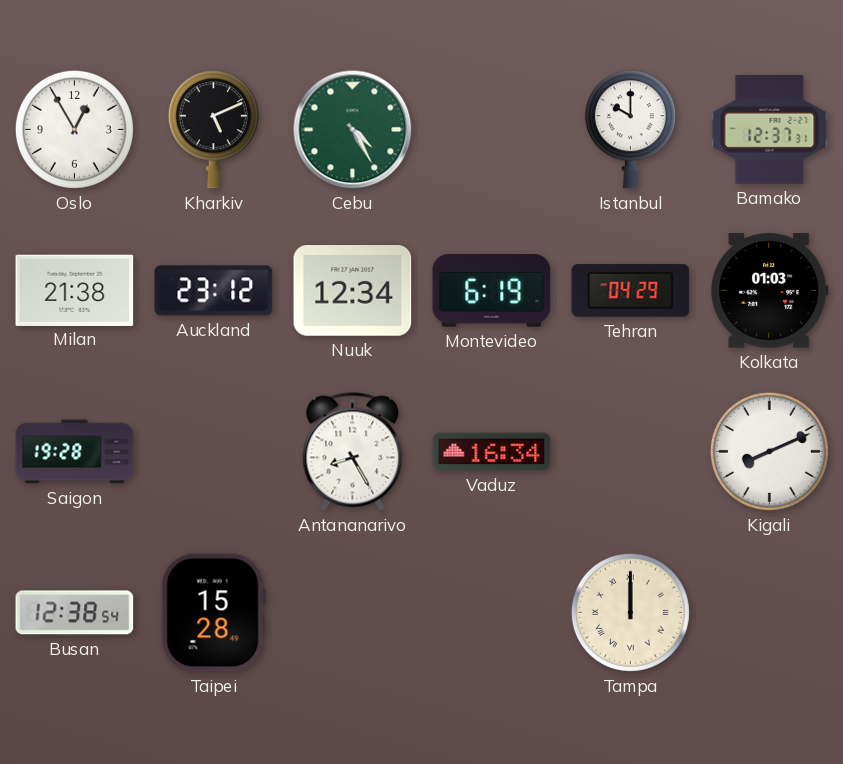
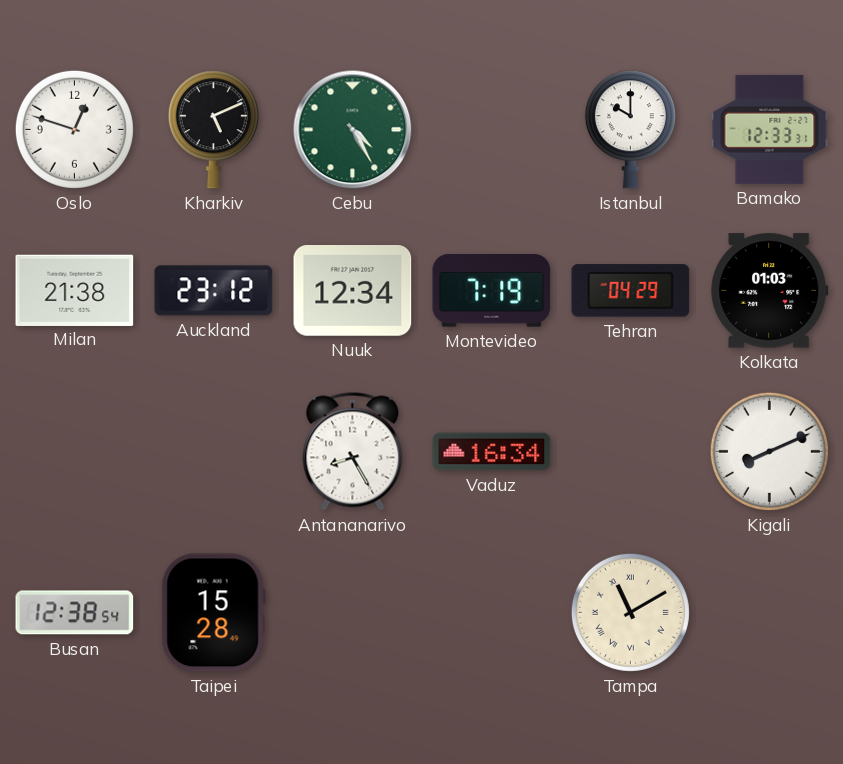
Oslo: 12:55 -> 12:48 (74, 129)
Bamako: 12:37 -> 12:33 (770, 129)
Montevideo: 6:19 -> 7:19 (492, 291)
Saigon: 19:28 -> none (75, 452)
Tampa: 12:00 -> 11:10 (630, 612)
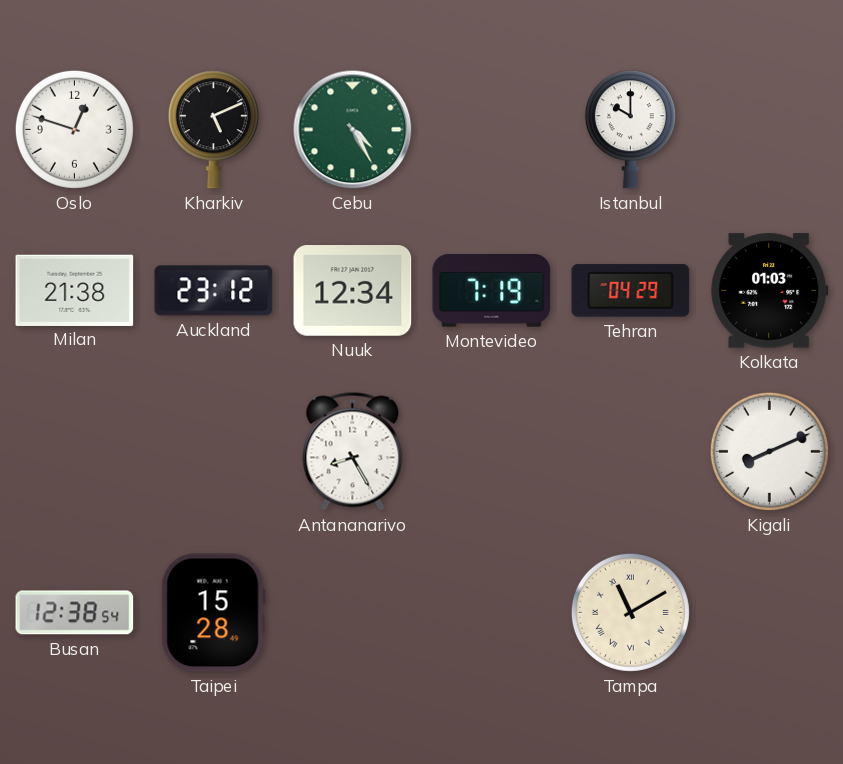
Bamako: 12:33 -> none (770, 129)
Vaduz: 16:34 -> none (492, 452)
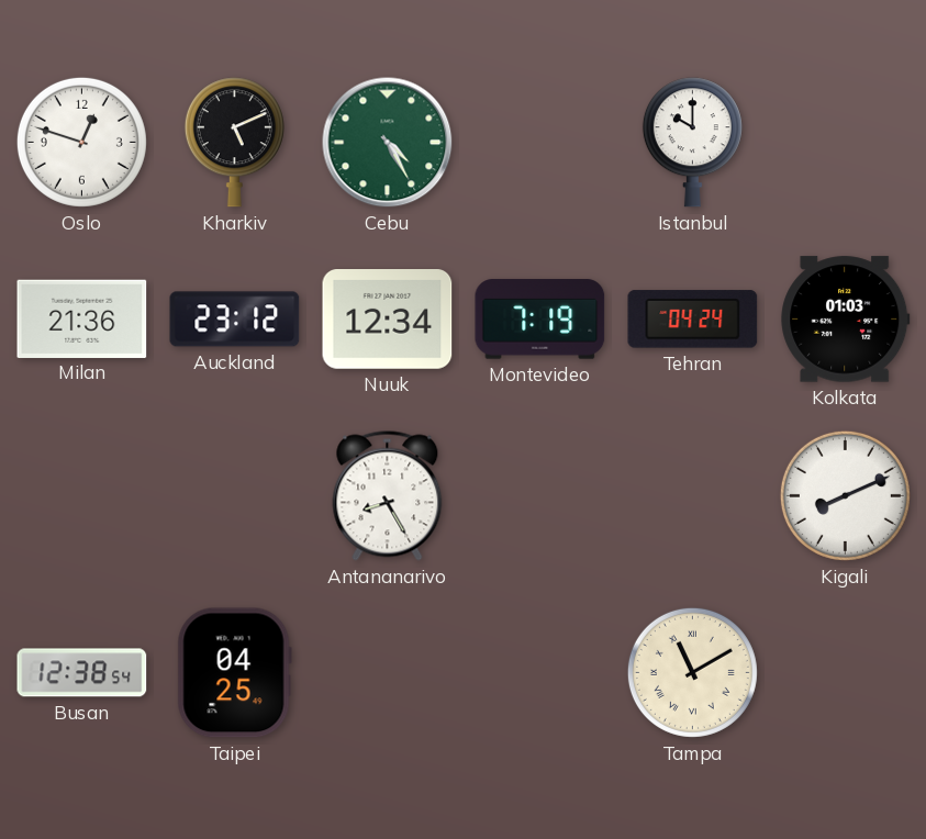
Milan: 21:38 -> 21:36 (82, 318)
Tehran: 04:29 -> 04:24 (693, 320)
Taipei: 15:28 -> 04:25 (234, 673)
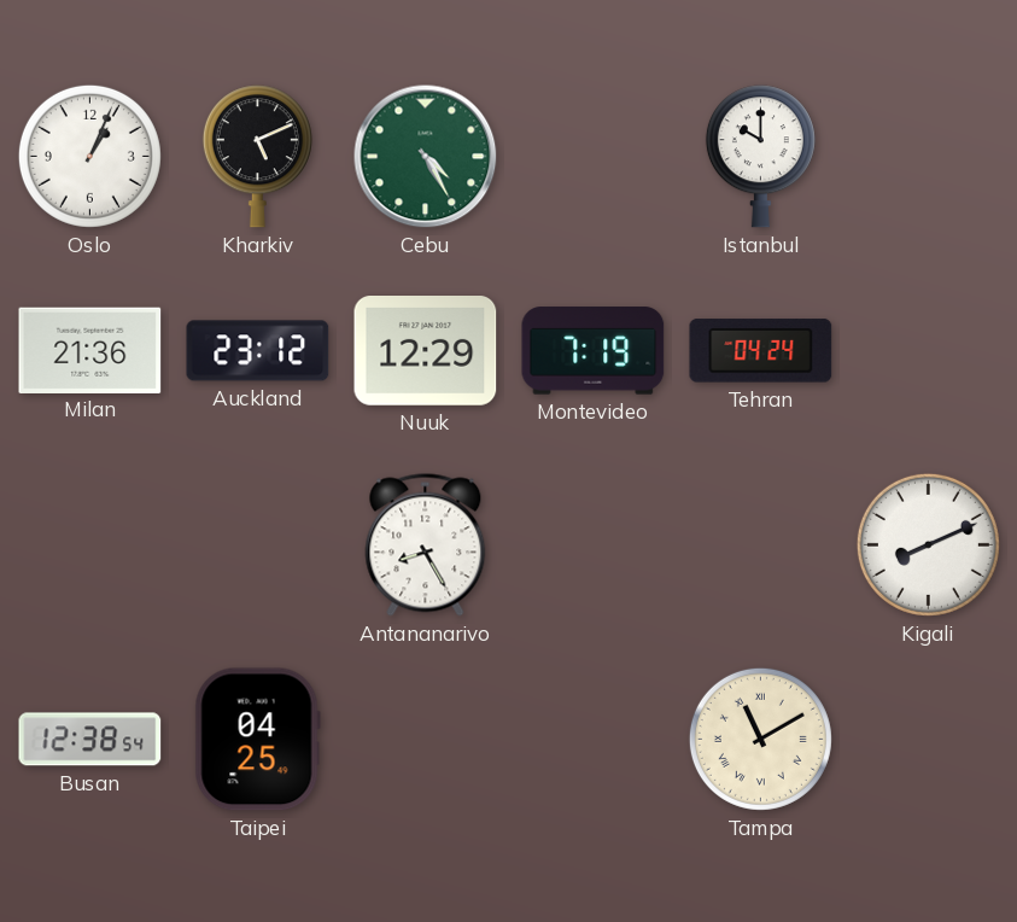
Oslo: 12:48 -> 1:04 (89, 156)
Nuuk: 12:34 -> 12:29 (426, 351)
Kolkata: 01:03 -> none (846, 320)
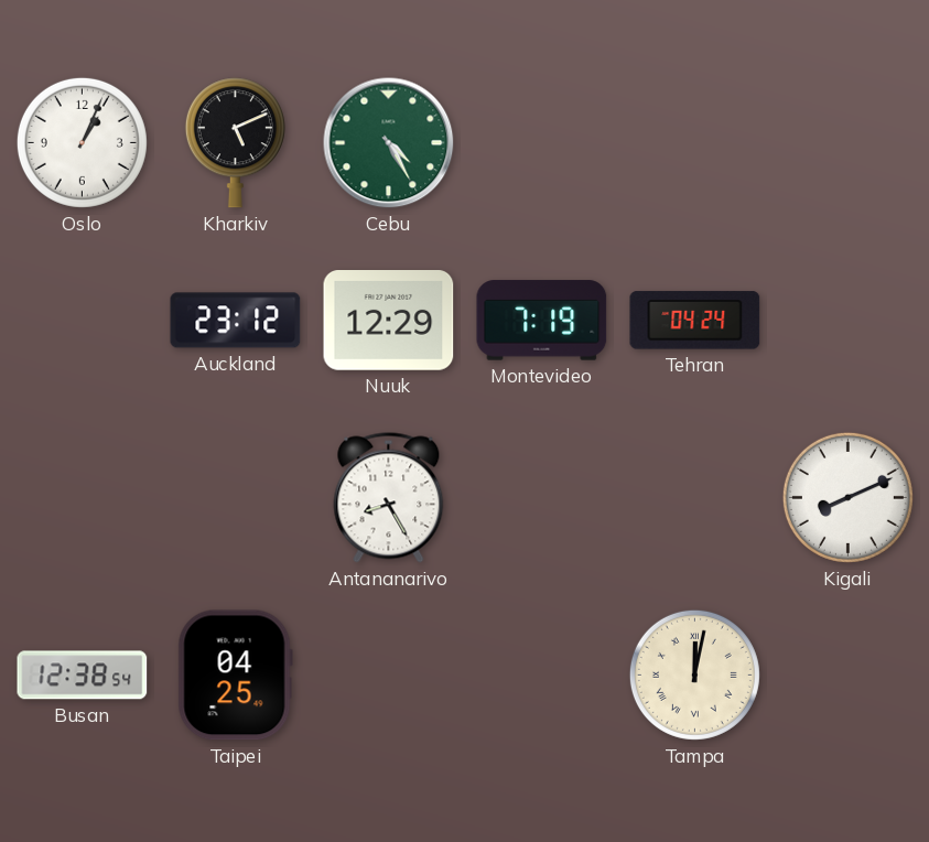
Istanbul: 10:00 -> none (760, 157)
Milan: 21:36 -> none (90, 350)
Tampa: 11:10 -> 12:02 (694, 674)
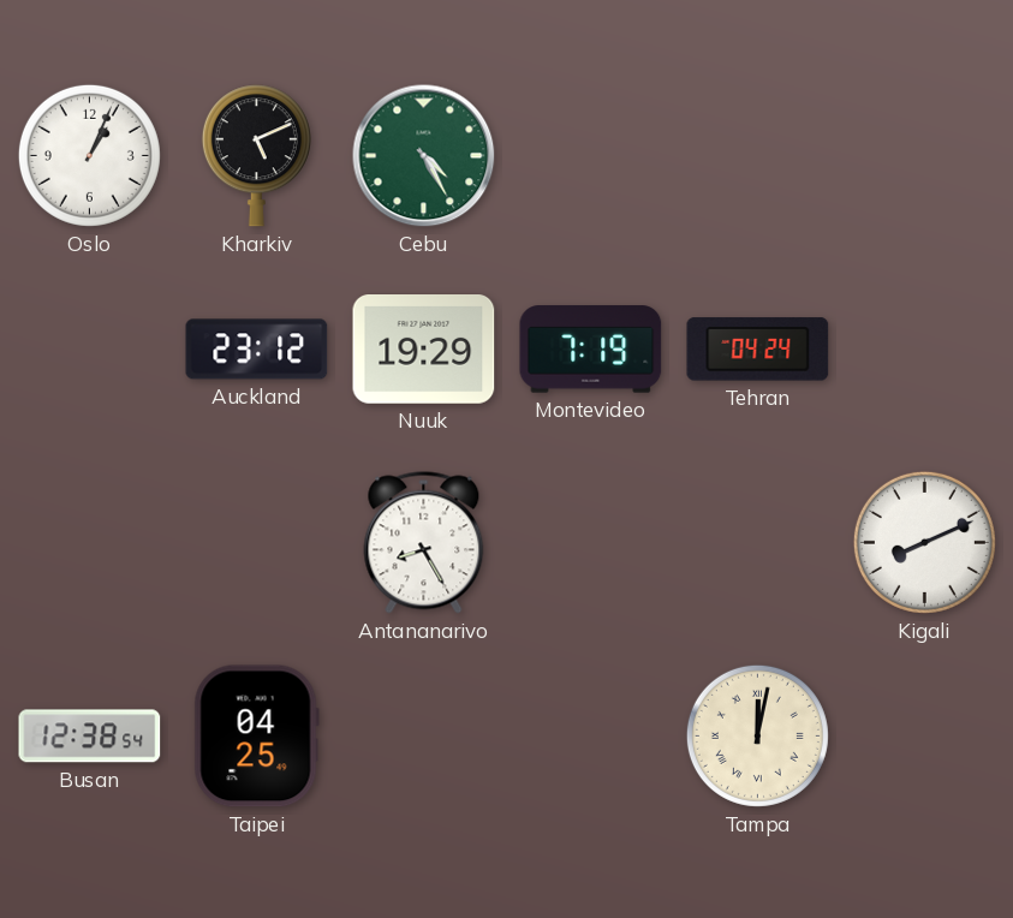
Nuuk: 12:29 -> 19:29 (424, 350)
